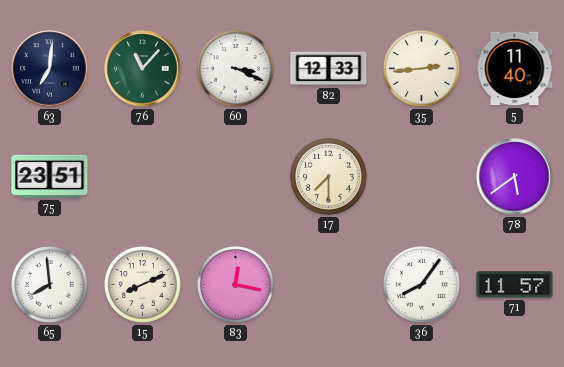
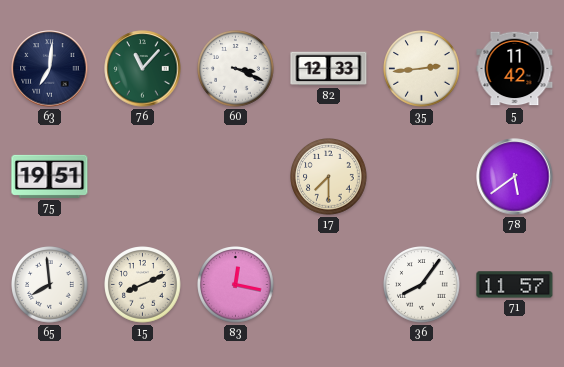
5: 11:40 -> 11:42 (515, 69)
75: 23:51 -> 19:51 (50, 176)
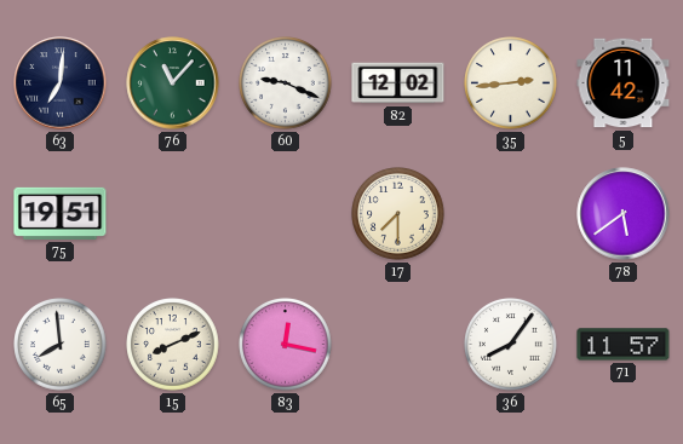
60: 3:19 -> 9:19 (286, 83)
82: 12:33 -> 12:02 (398, 83)
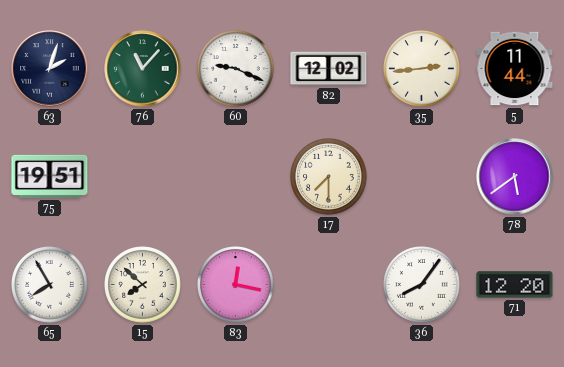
63: 7:01 -> 2:03 (50, 69)
5: 11:42 -> 11:44 (515, 69)
65: 7:59 -> 7:55 (50, 285)
15: 8:11 -> 7:52 (143, 285)
71: 11:57 -> 12:20 (515, 285)
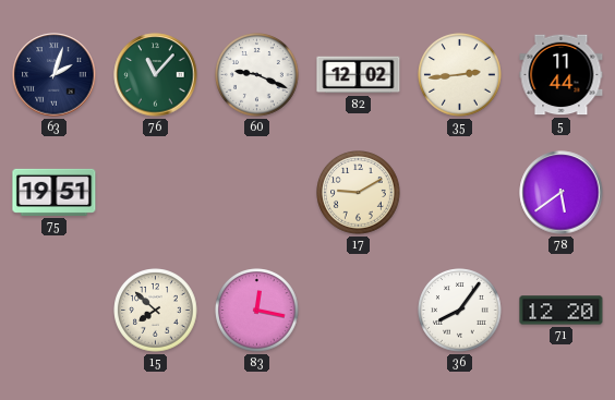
17: 7:30 -> 9:10 (359, 193)
65: 7:55 -> none (50, 285)
